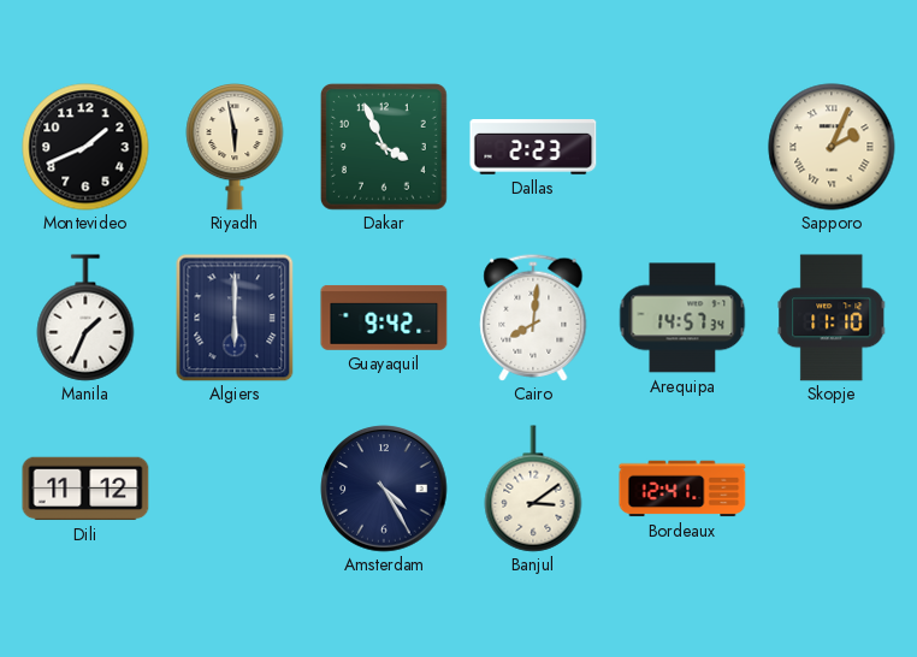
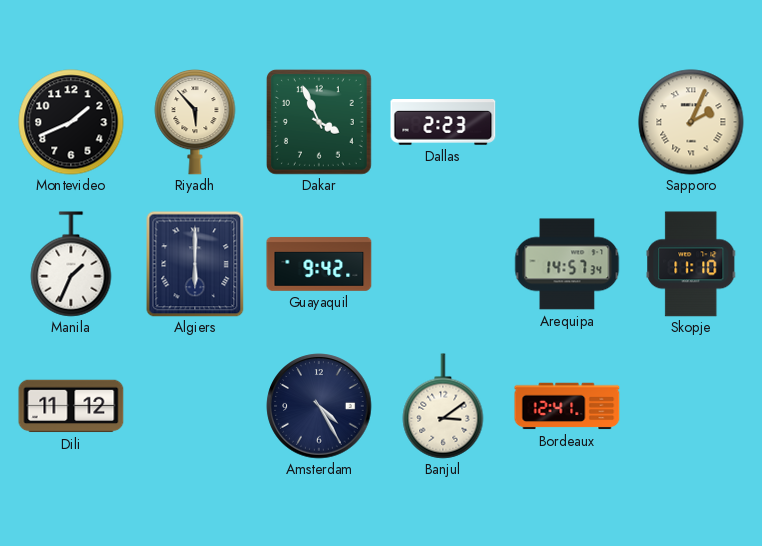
Riyadh: 5:58 -> 5:53 (195, 123)
Cairo: 8:01 -> none (533, 318)
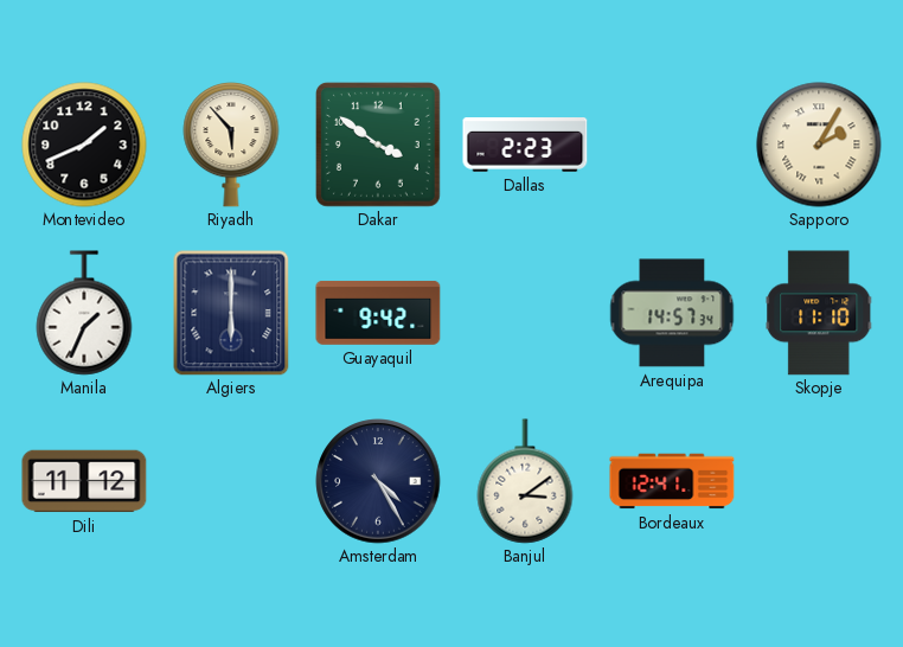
Dakar: 3:56 -> 3:51 (379, 146)
Sapporo: 2:04 -> 2:05 (819, 145)
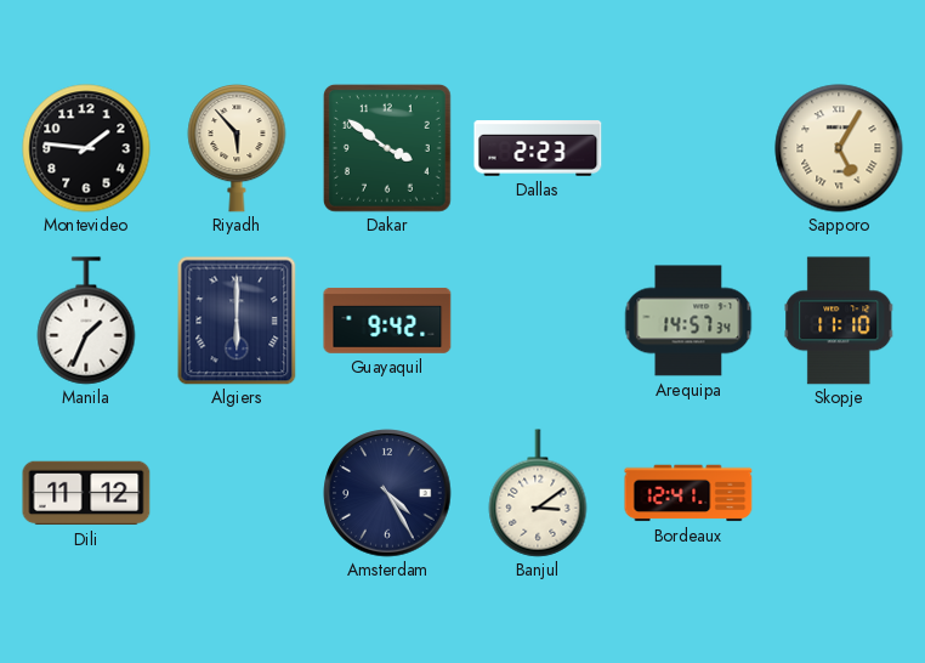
Montevideo: 1:41 -> 1:46 (86, 148)
Sapporo: 2:05 -> 5:05 (839, 148)
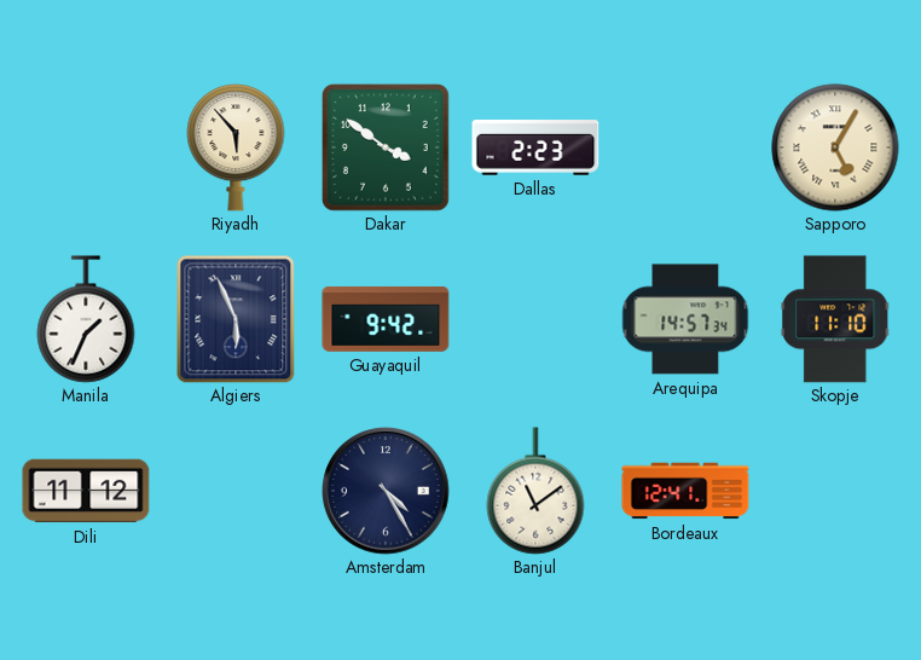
Montevideo: 1:46 -> none (86, 148)
Algiers: 6:00 -> 5:56 (236, 319)
Banjul: 3:09 -> 11:09 (535, 491)
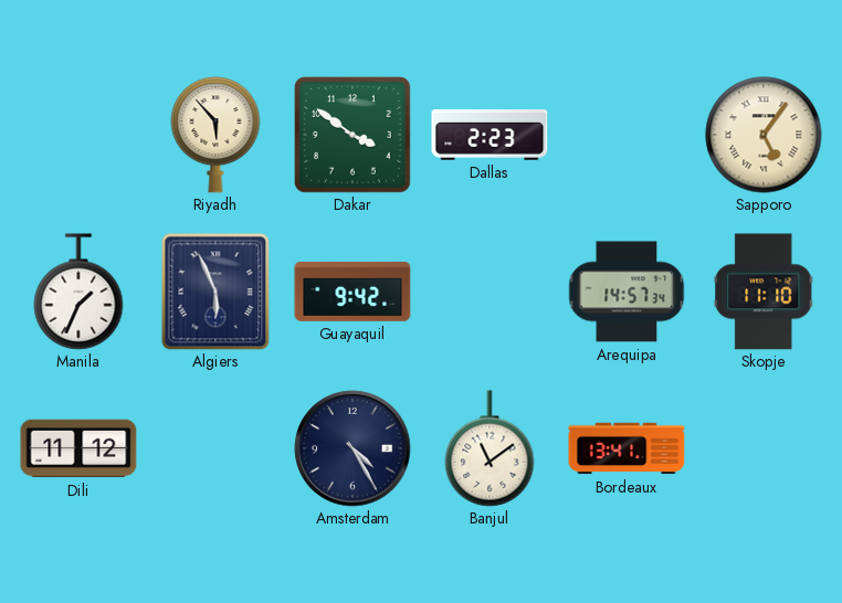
Sapporo: 5:05 -> 5:06 (764, 135)
Bordeaux: 12:41 -> 13:41 (627, 448)
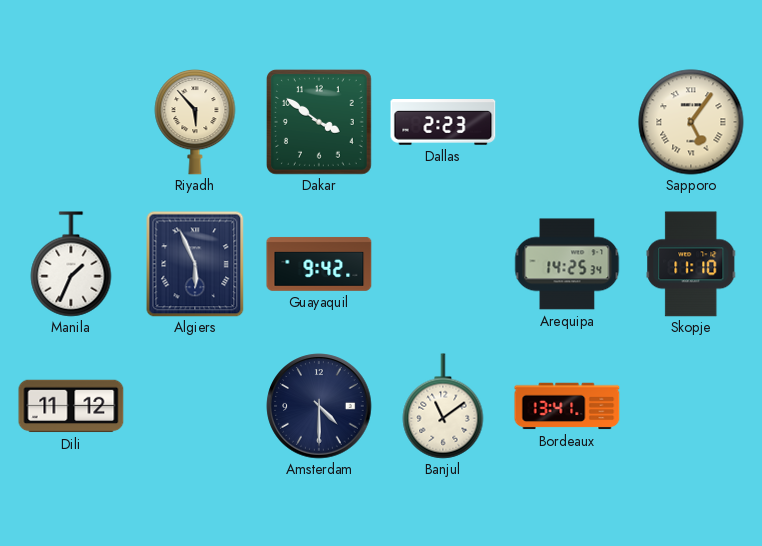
Arequipa: 14:57 -> 14:25 (567, 264)
Amsterdam: 4:25 -> 4:30 (319, 406)
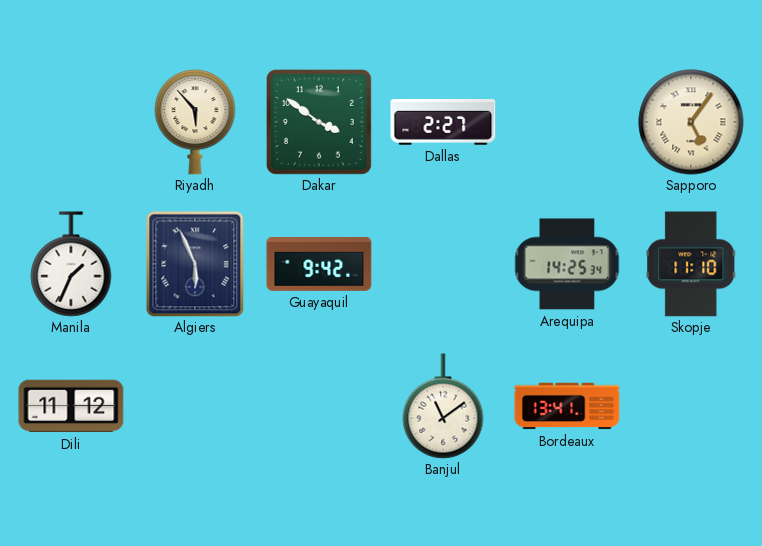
Dallas: 2:23 -> 2:27 (443, 123)
Amsterdam: 4:30 -> none (319, 406)
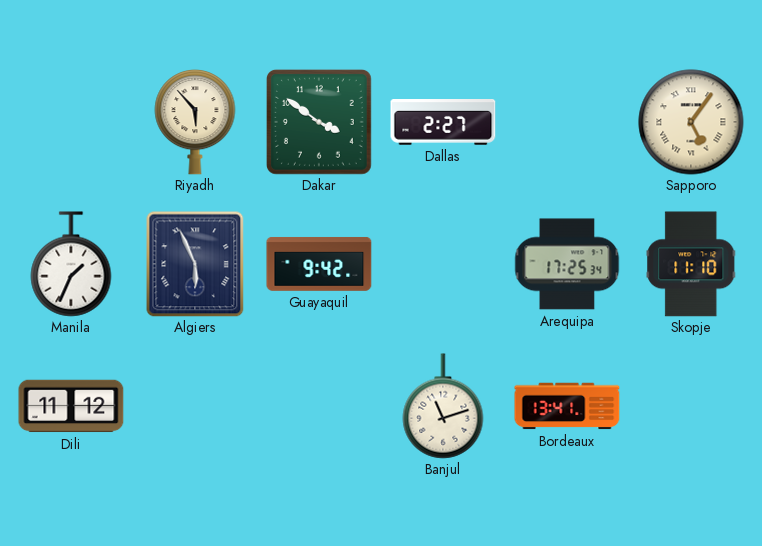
Arequipa: 14:25 -> 17:25 (567, 264)
Banjul: 11:09 -> 11:12 (443, 406)
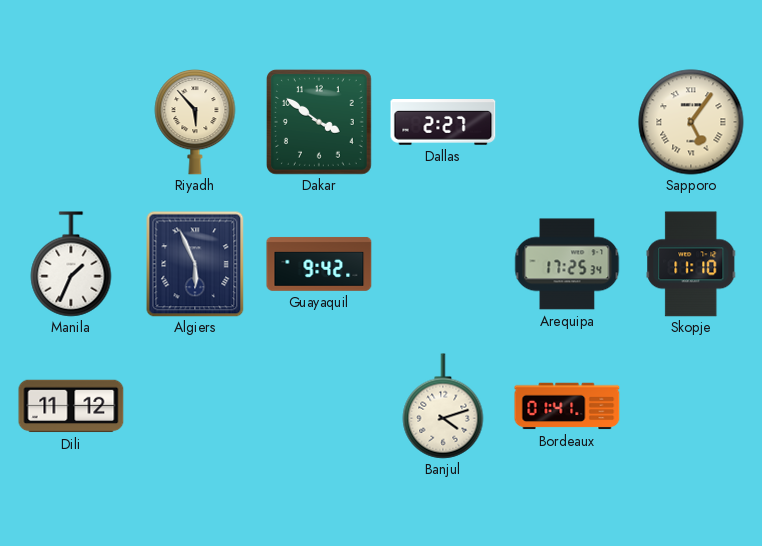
Banjul: 11:12 -> 4:12 (443, 406)
Bordeaux: 13:41 -> 01:41 (567, 406)
